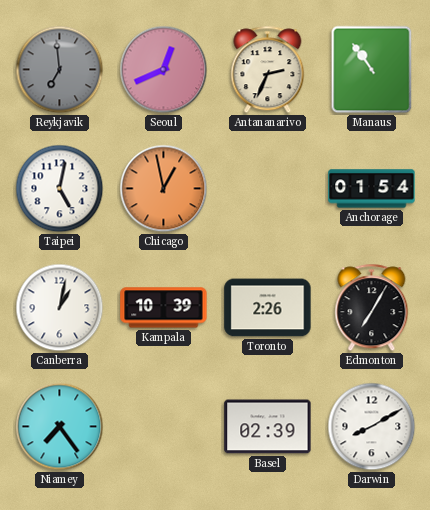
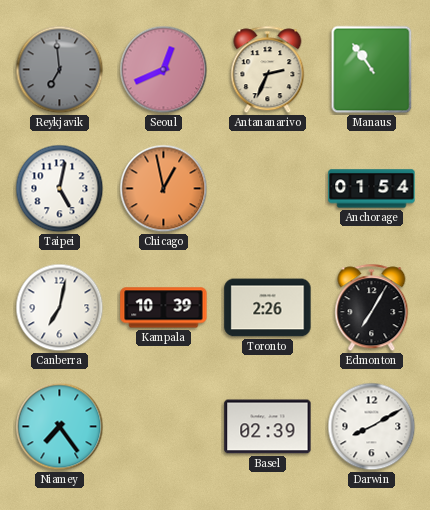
Canberra: 1:02 -> 7:02 (60, 308)
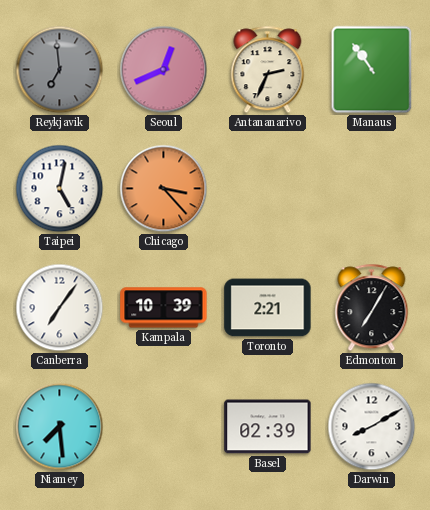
Chicago: 12:58 -> 3:23 (164, 189)
Anchorage: 01:54 -> none (372, 189)
Canberra: 7:02 -> 7:06 (60, 308)
Toronto: 2:26 -> 2:21 (268, 308)
Niamey: 7:24 -> 7:29 (60, 427)
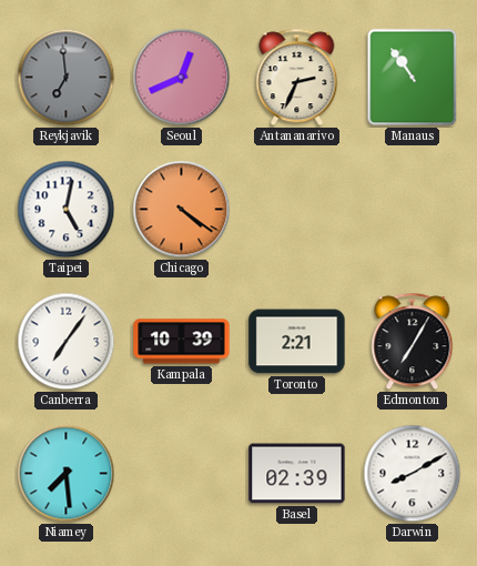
Chicago: 3:23 -> 4:21 (182, 210)
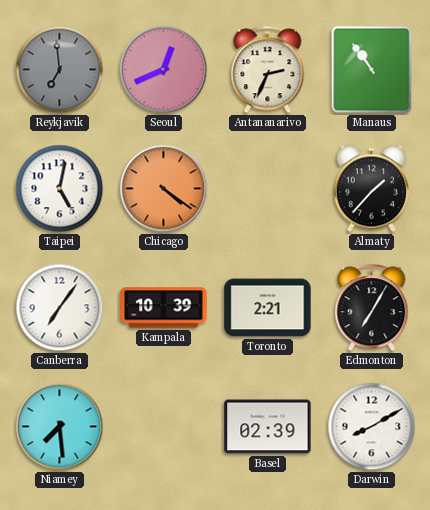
Almaty: none -> 1:37 (371, 189)
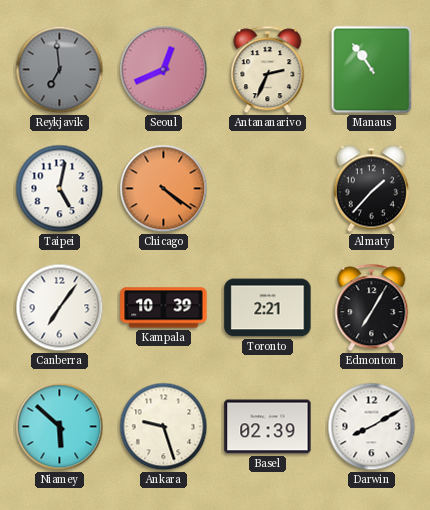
Niamey: 7:29 -> 5:52 (60, 427)
Ankara: none -> 9:27 (164, 427)
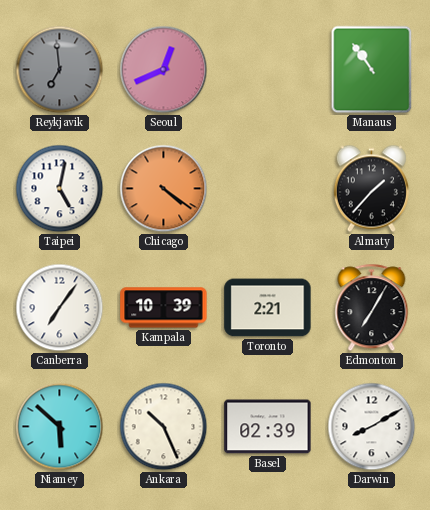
Antananarivo: 2:34 -> none (268, 70)
Ankara: 9:27 -> 10:26 (164, 427)
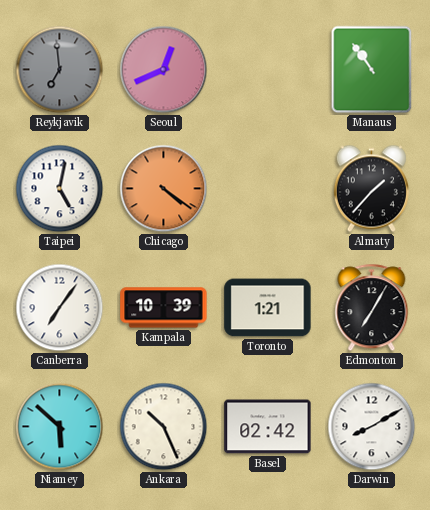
Toronto: 2:21 -> 1:21 (268, 308)
Basel: 02:39 -> 02:42 (268, 427)
